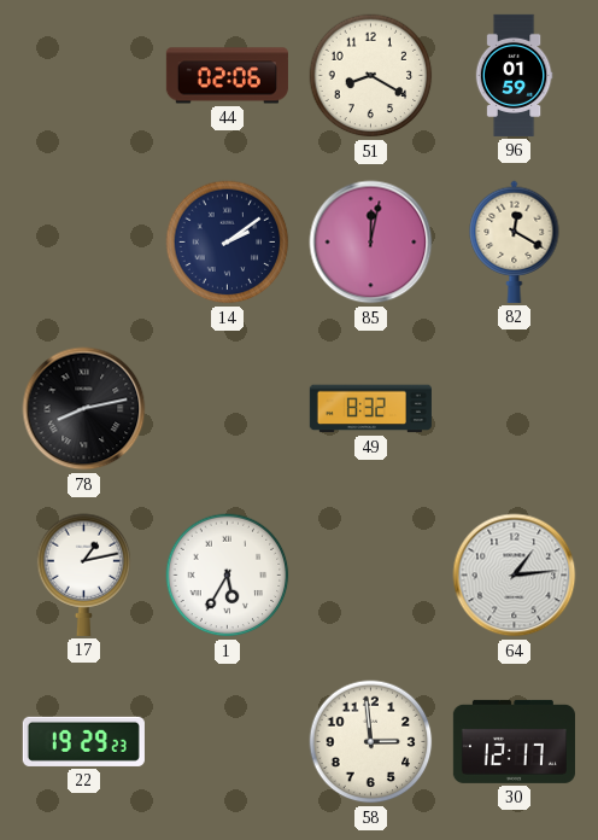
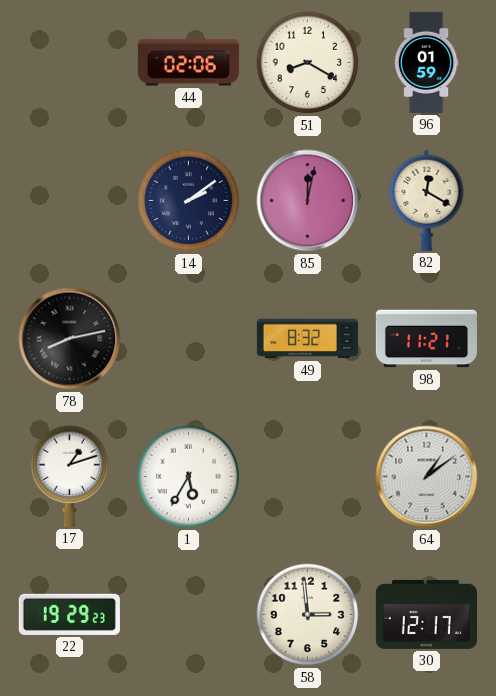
98: none -> 11:21 (426, 339)
17: 1:13 -> 1:12 (70, 476)
64: 1:14 -> 1:09 (427, 477)
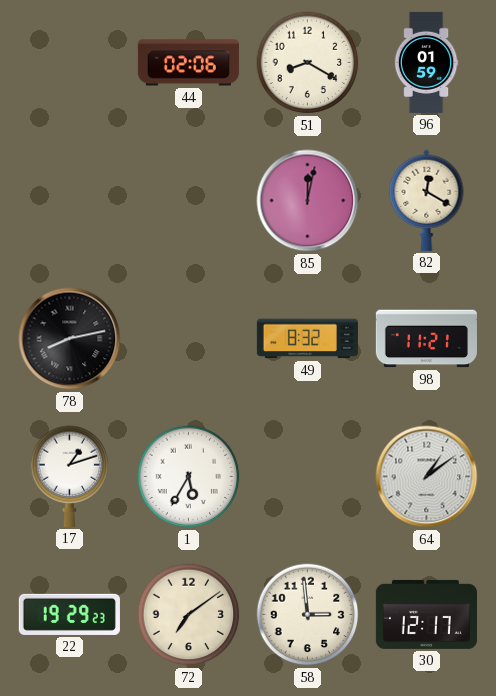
14: 2:09 -> none (189, 201)
72: none -> 7:09 (189, 615)
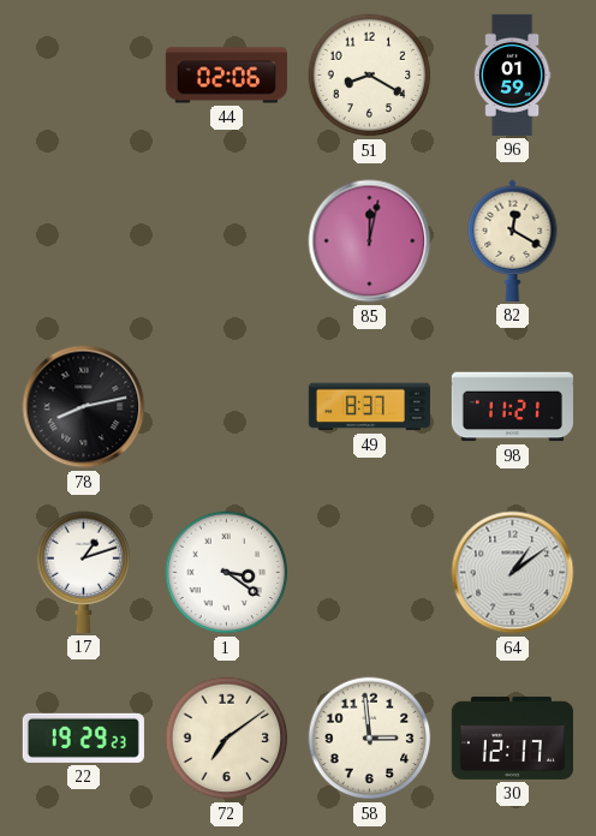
49: 8:32 -> 8:37 (369, 407)
1: 5:35 -> 3:21 (227, 573)
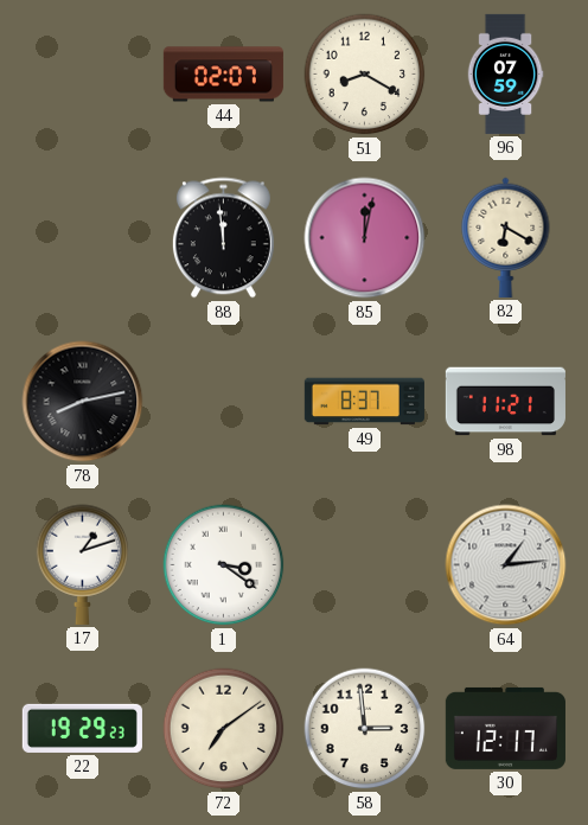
44: 02:06 -> 02:07 (223, 75)
96: 01:59 -> 07:59 (505, 73)
88: none -> 11:59 (223, 238)
82: 12:20 -> 6:20 (506, 237)
64: 1:09 -> 1:14 (506, 565)
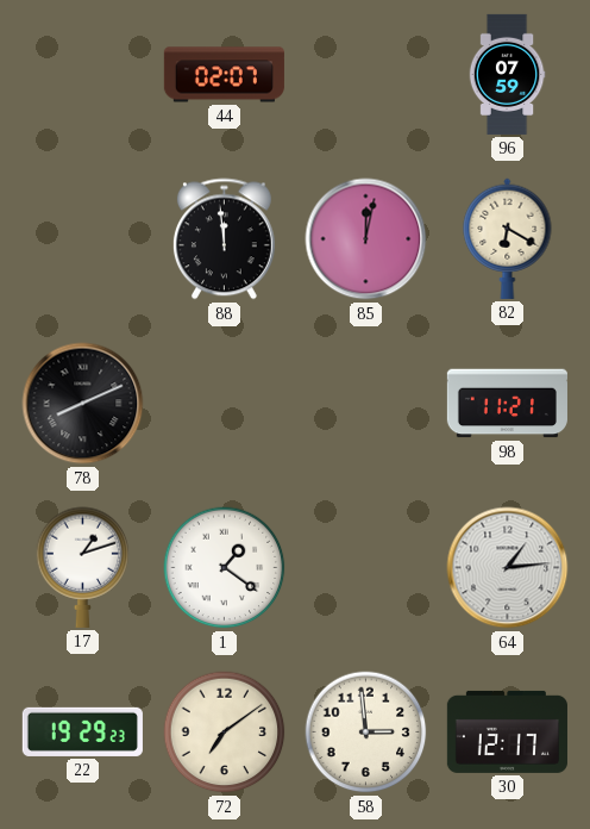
51: 8:20 -> none (365, 75)
78: 8:13 -> 8:11 (83, 404)
49: 8:37 -> none (364, 402)
1: 3:21 -> 1:21 (225, 568)
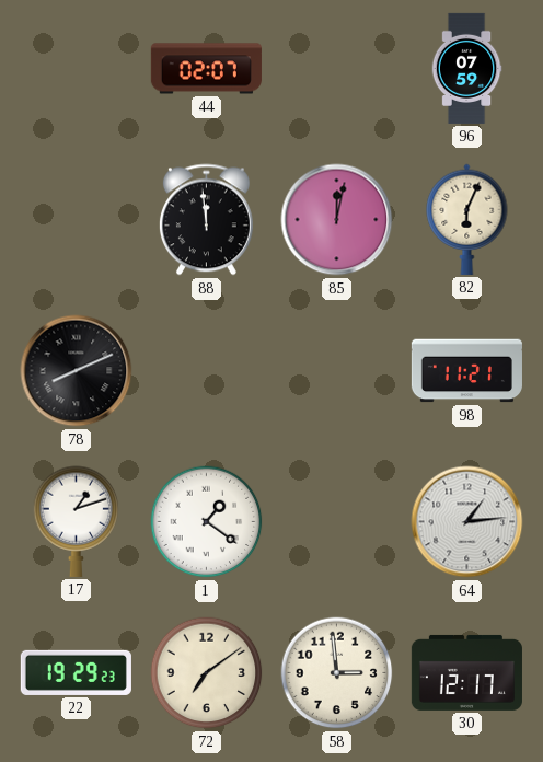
82: 6:20 -> 6:04 (467, 219)
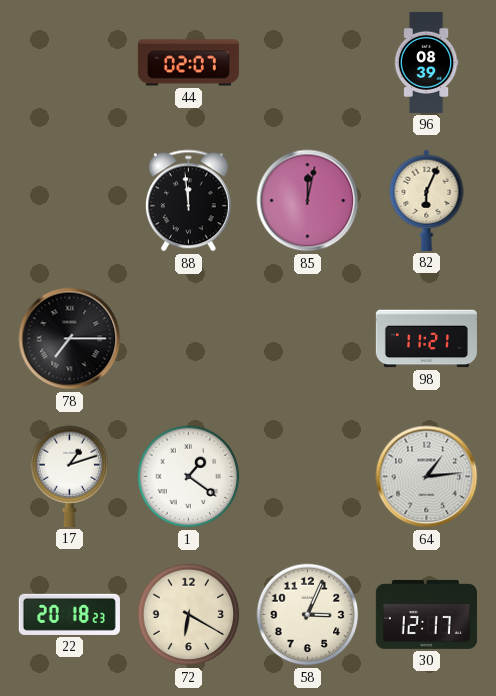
96: 07:59 -> 08:39 (426, 62)
78: 8:11 -> 7:15 (70, 339)
22: 19:29 -> 20:18 (69, 614)
72: 7:09 -> 6:20 (189, 615)
58: 2:59 -> 3:04 (308, 615)
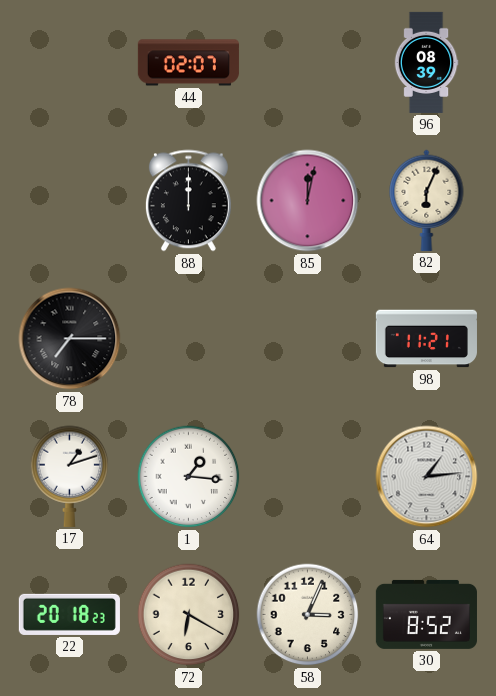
88: 11:59 -> 12:00 (188, 201)
1: 1:21 -> 1:16 (189, 477)
30: 12:17 -> 8:52 (426, 614)
